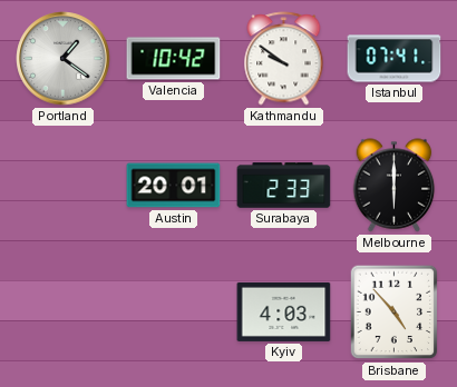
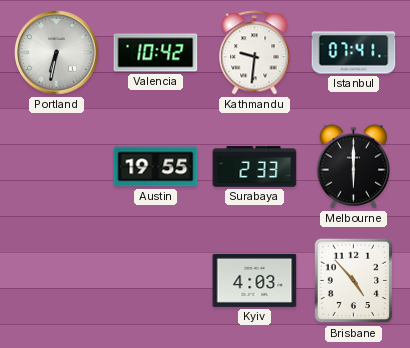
Portland: 1:21 -> 6:32 (57, 53)
Kathmandu: 9:51 -> 9:31 (255, 53)
Austin: 20:01 -> 19:55 (156, 167)
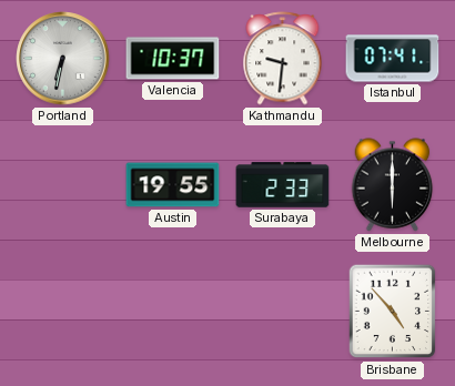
Valencia: 10:42 -> 10:37 (173, 59)
Kyiv: 4:03 -> none (255, 280)
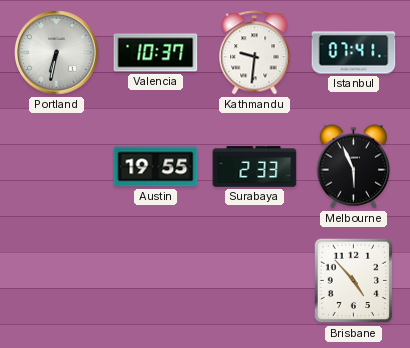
Melbourne: 6:00 -> 5:56 (354, 167)
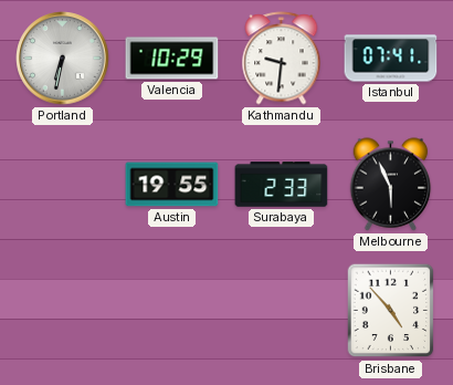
Valencia: 10:37 -> 10:29 (172, 59)
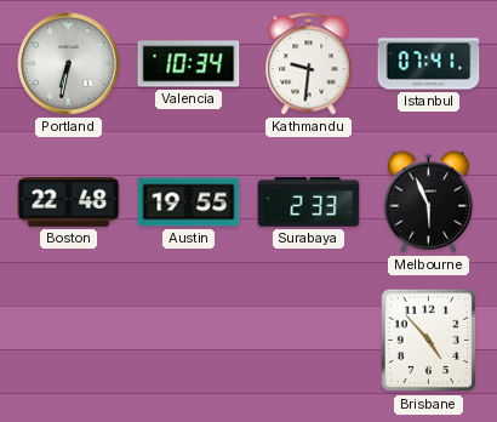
Valencia: 10:29 -> 10:34 (189, 64)
Boston: none -> 22:48 (69, 203)
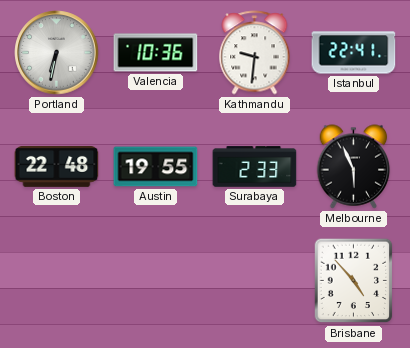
Valencia: 10:34 -> 10:36 (156, 53)
Istanbul: 07:41 -> 22:41 (354, 53)
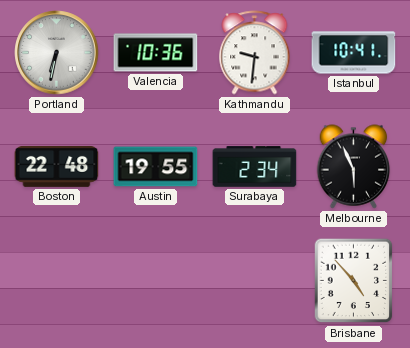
Istanbul: 22:41 -> 10:41 (354, 53)
Surabaya: 2:33 -> 2:34 (255, 167)
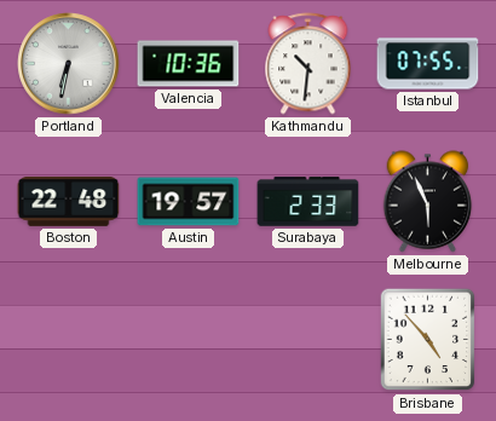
Kathmandu: 9:31 -> 10:31 (308, 64)
Istanbul: 10:41 -> 07:55 (428, 64)
Austin: 19:55 -> 19:57 (189, 202)
Surabaya: 2:34 -> 2:33 (308, 202)
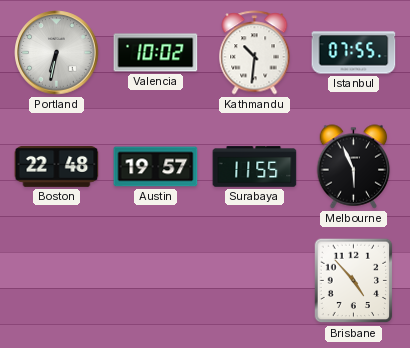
Valencia: 10:36 -> 10:02 (156, 53)
Surabaya: 2:33 -> 11:55 (255, 167)
